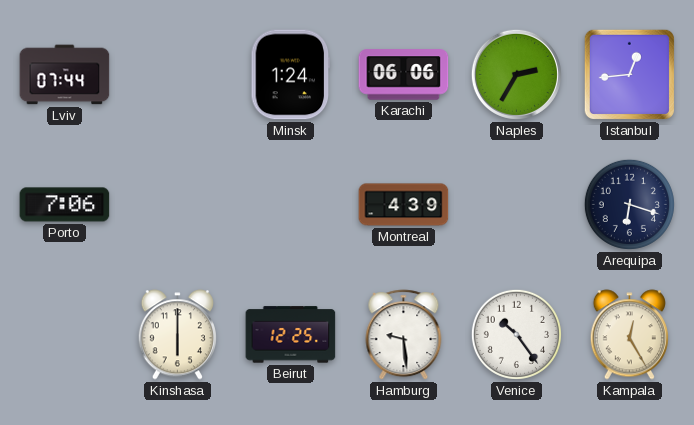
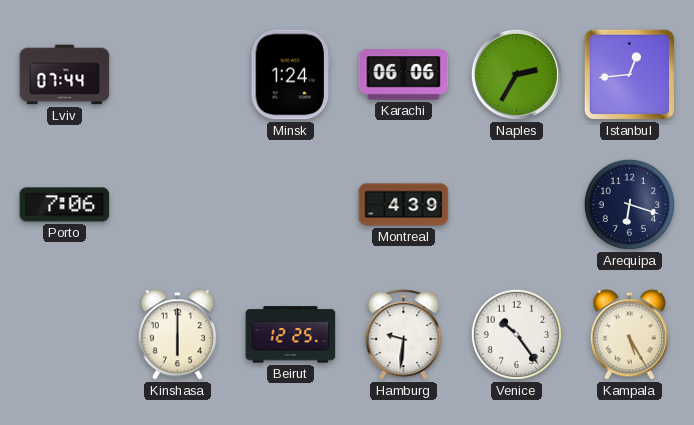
Hamburg: 9:29 -> 9:31 (404, 335)
Kampala: 12:25 -> 5:25 (629, 335)
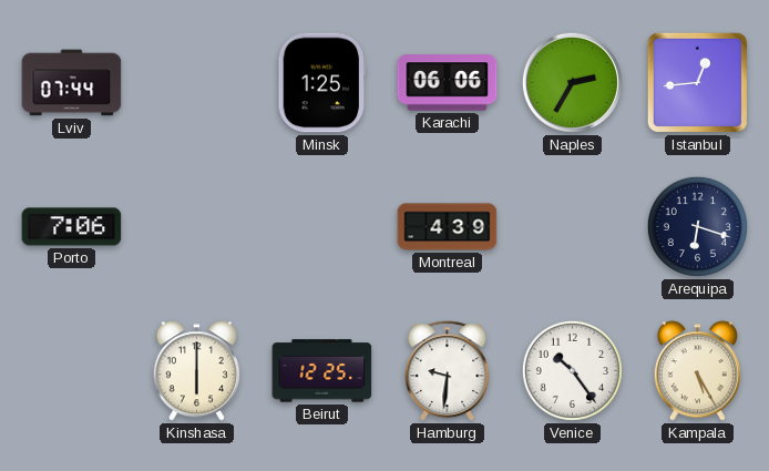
Minsk: 1:24 -> 1:25 (322, 83)
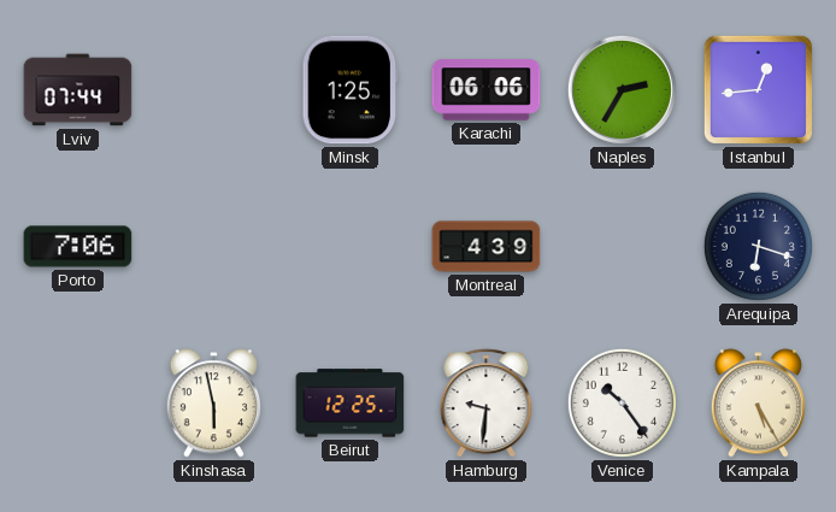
Kinshasa: 6:00 -> 5:58 (213, 404)
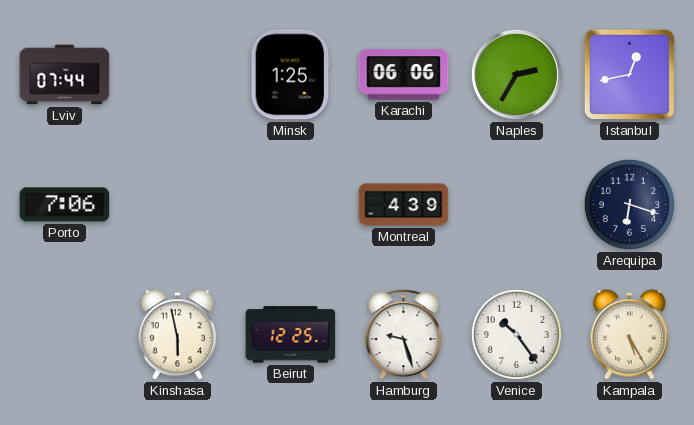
Istanbul: 12:44 -> 12:43 (629, 74)
Hamburg: 9:31 -> 9:27 (404, 335)
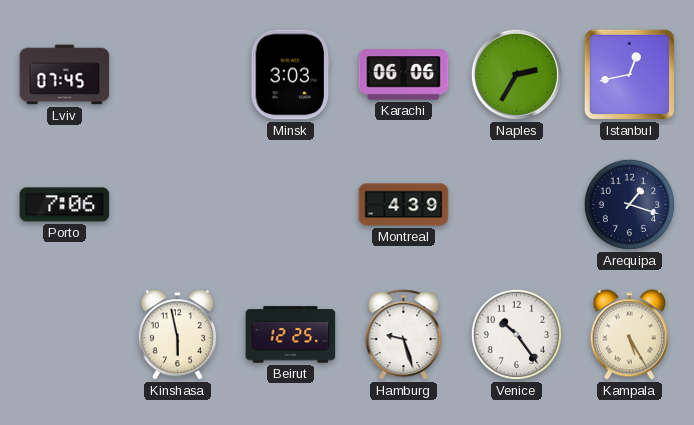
Lviv: 07:44 -> 07:45 (65, 75)
Minsk: 1:25 -> 3:03 (291, 75)
Arequipa: 6:18 -> 1:18 (629, 204)
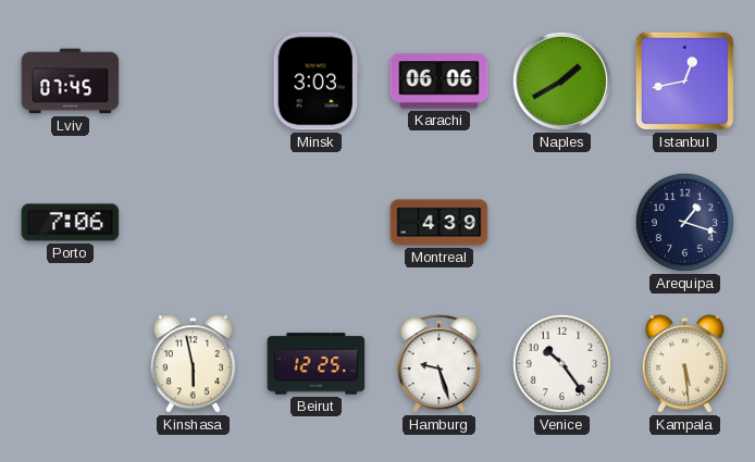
Naples: 2:35 -> 1:40 (561, 80)
Kampala: 5:25 -> 5:29 (684, 364)
